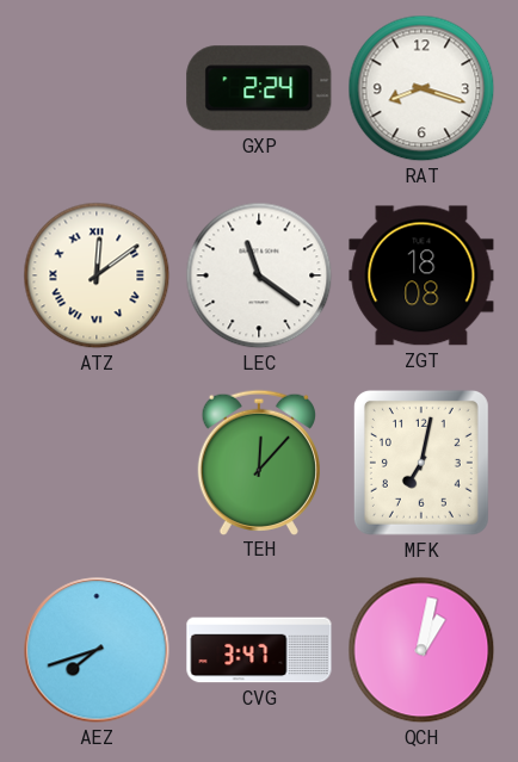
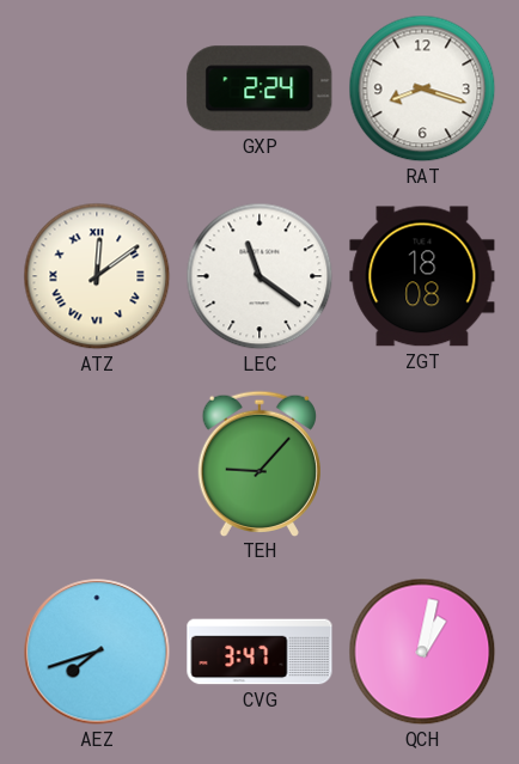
TEH: 12:07 -> 9:07 (259, 463)
MFK: 7:02 -> none (421, 463)
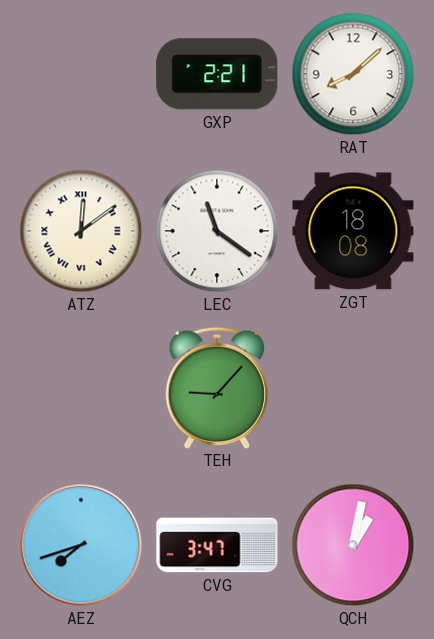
GXP: 2:24 -> 2:21 (217, 74)
RAT: 8:18 -> 8:08 (353, 74)
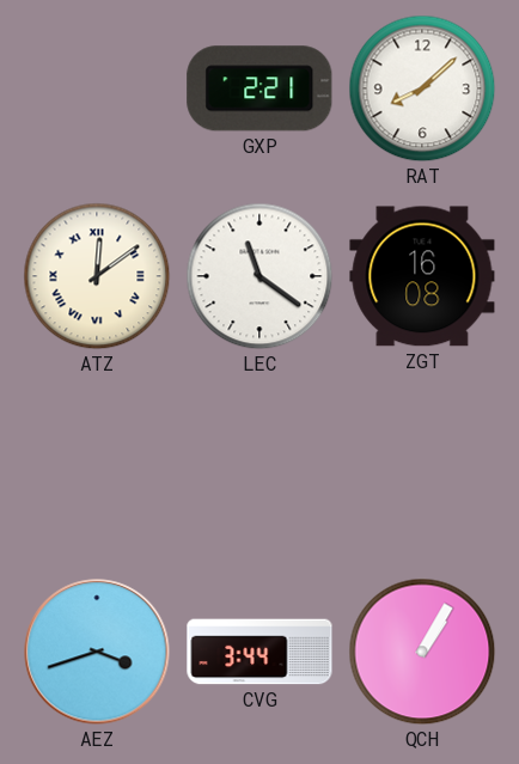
ZGT: 18:08 -> 16:08 (422, 276)
TEH: 9:07 -> none (217, 387)
AEZ: 7:42 -> 3:42 (97, 652)
CVG: 3:47 -> 3:44 (259, 652)
QCH: 1:02 -> 1:05 (422, 652)
